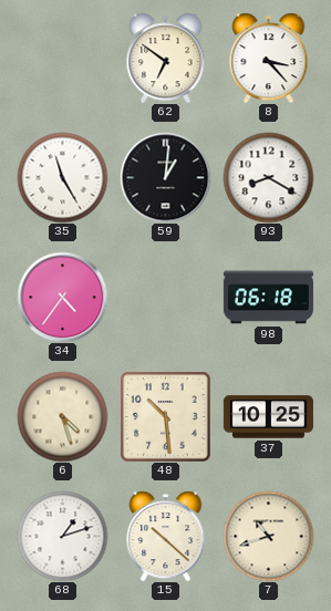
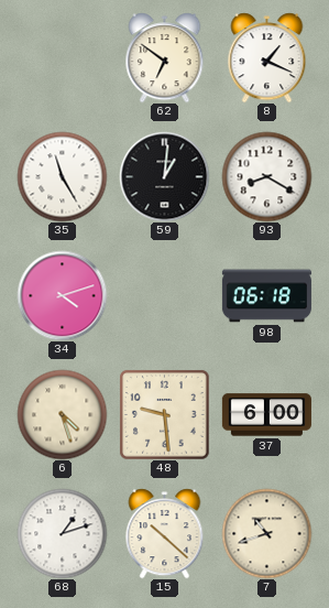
8: 3:23 -> 1:19 (267, 57)
34: 4:36 -> 4:12 (62, 295)
48: 10:29 -> 9:29 (164, 414)
37: 10:25 -> 6:00 (266, 415)
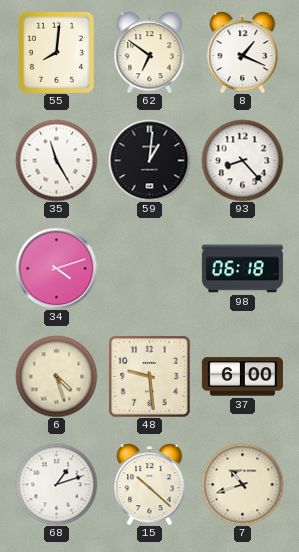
55: none -> 8:01 (57, 52)
93: 8:20 -> 8:23 (242, 160)
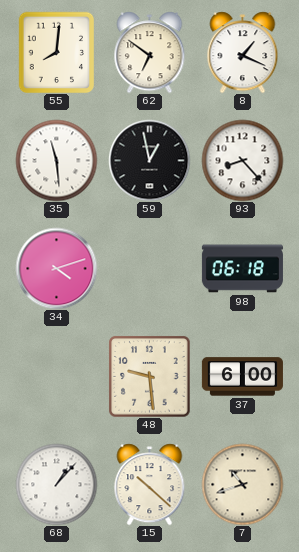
35: 11:25 -> 11:29 (56, 160)
59: 1:01 -> 12:58 (149, 160)
6: 4:27 -> none (56, 376)
68: 1:12 -> 1:07 (56, 484)
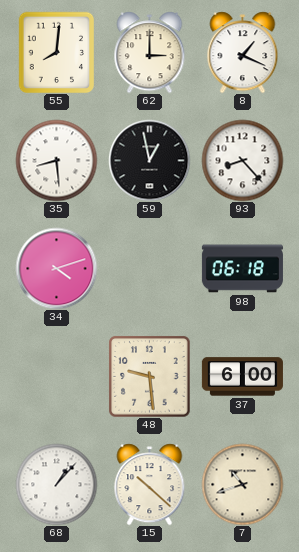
62: 6:51 -> 3:00 (150, 52)
35: 11:29 -> 8:29 (56, 160)
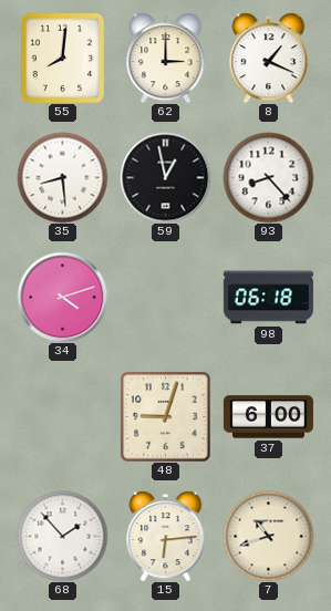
48: 9:29 -> 9:03 (165, 416)
68: 1:07 -> 1:53 (62, 536)
15: 10:22 -> 6:14 (166, 536)
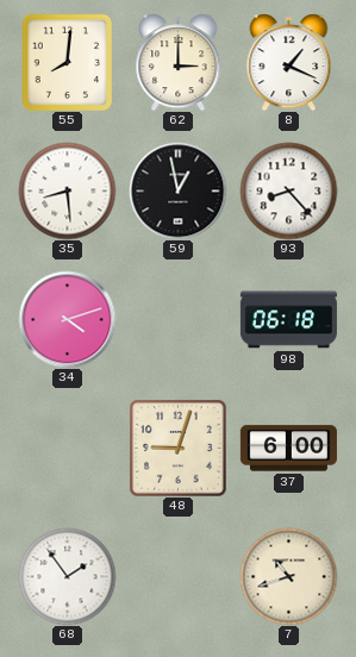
68: 1:53 -> 1:54 (67, 576)
15: 6:14 -> none (166, 536)
